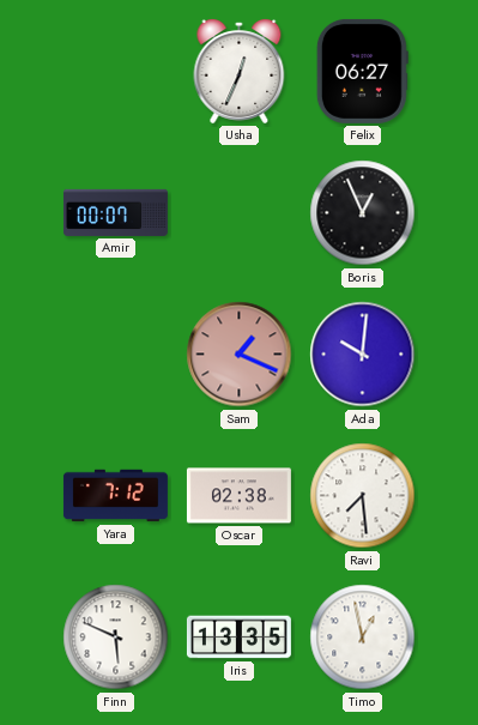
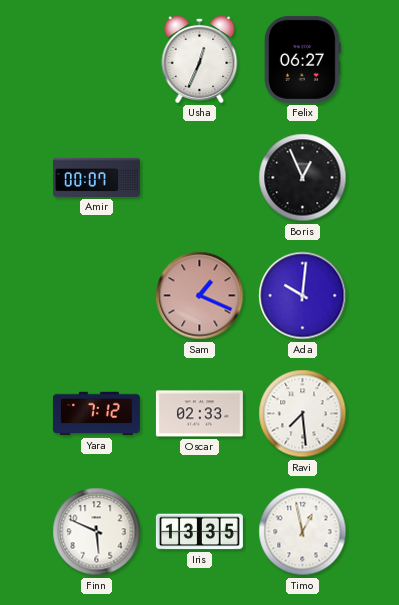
Oscar: 02:38 -> 02:33 (199, 414)
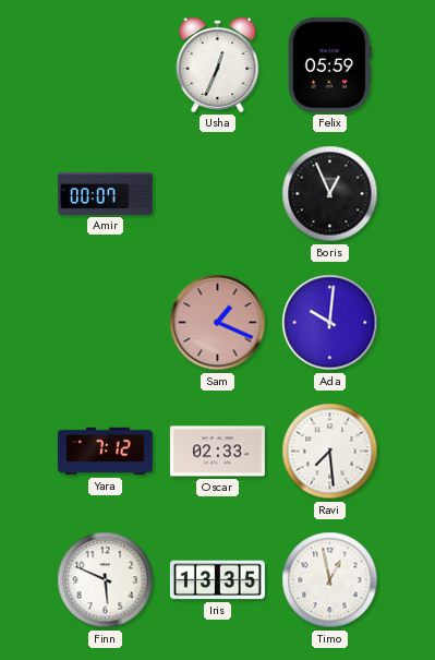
Felix: 06:27 -> 05:59 (329, 64)
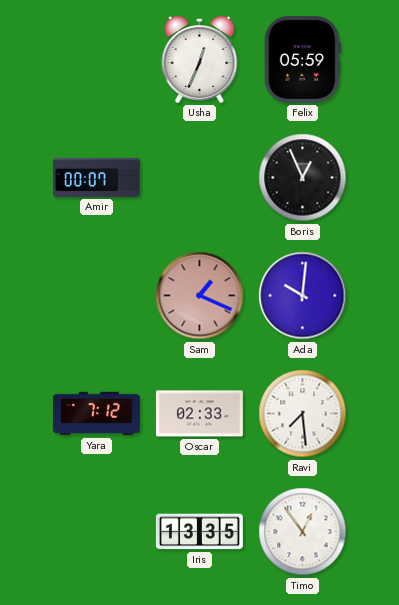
Finn: 5:49 -> none (106, 580)
Timo: 12:58 -> 12:54 (303, 532)
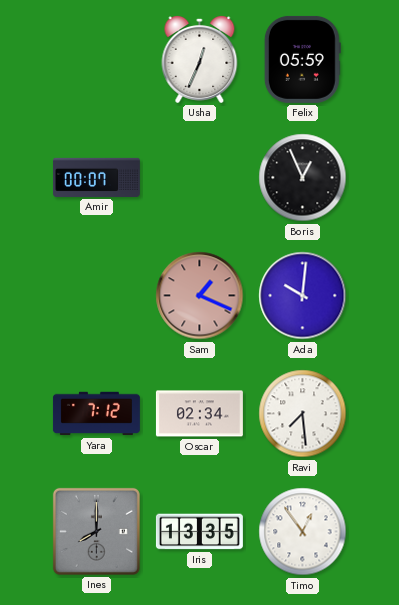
Oscar: 02:33 -> 02:34 (199, 414)
Ines: none -> 8:00 (96, 531)
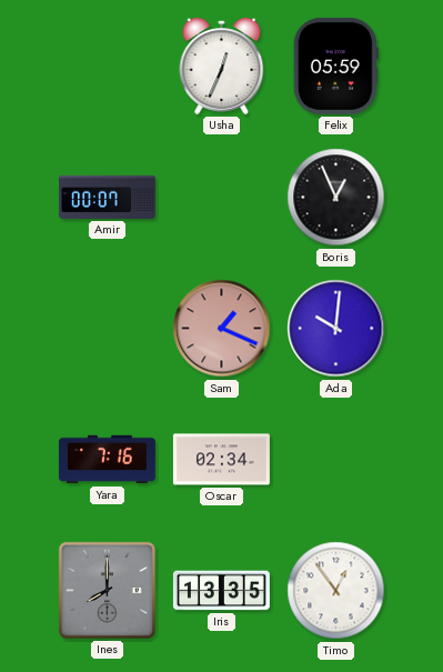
Yara: 7:12 -> 7:16 (107, 460)
Ravi: 7:29 -> none (303, 414)
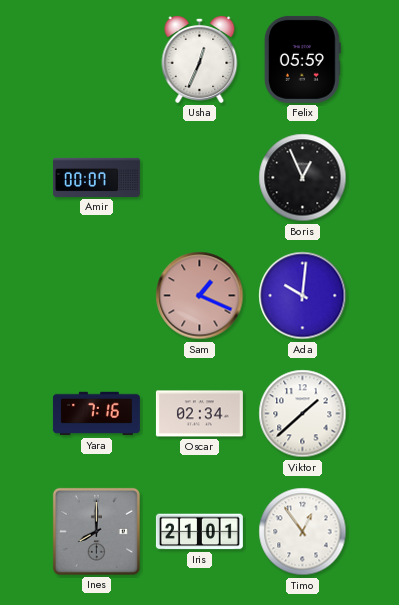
Viktor: none -> 1:38 (303, 414)
Iris: 13:35 -> 21:01 (199, 532)
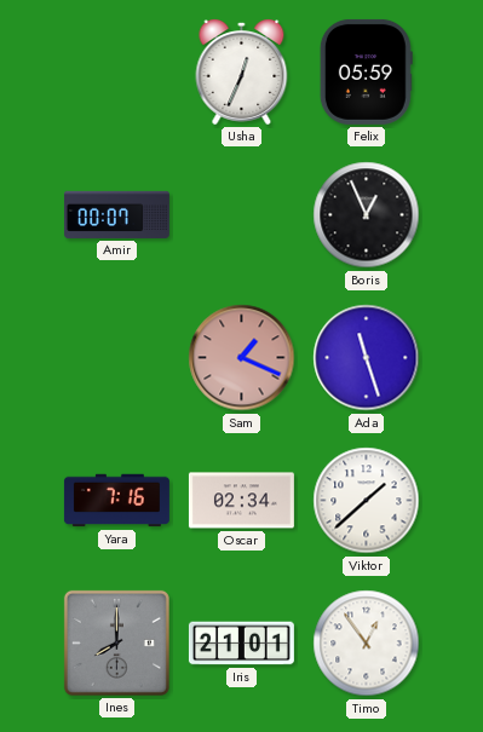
Ada: 10:01 -> 11:27 (367, 358)
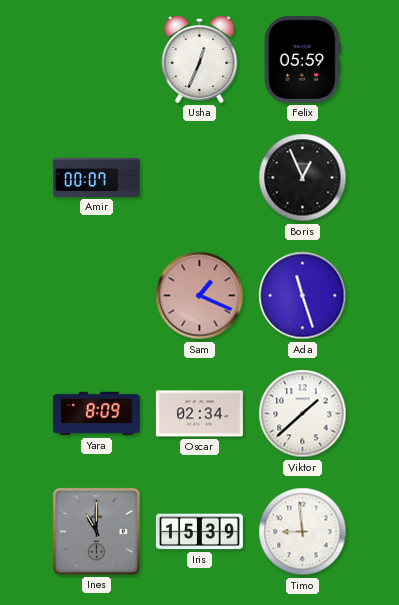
Yara: 7:16 -> 8:09 (96, 414)
Ines: 8:00 -> 11:00 (96, 531)
Iris: 21:01 -> 15:39 (199, 532)
Timo: 12:54 -> 8:59 (303, 532)
